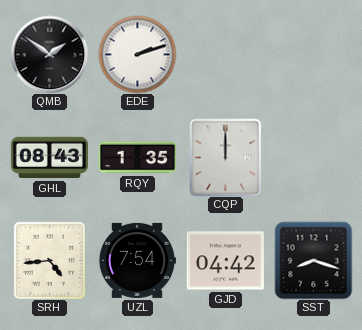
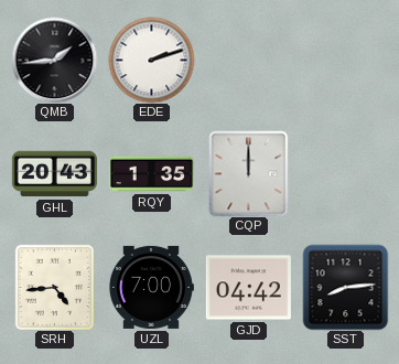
QMB: 1:51 -> 1:44 (54, 60)
GHL: 08:43 -> 20:43 (54, 174)
UZL: 7:54 -> 7:00 (151, 287)
SST: 8:18 -> 8:14 (345, 287)
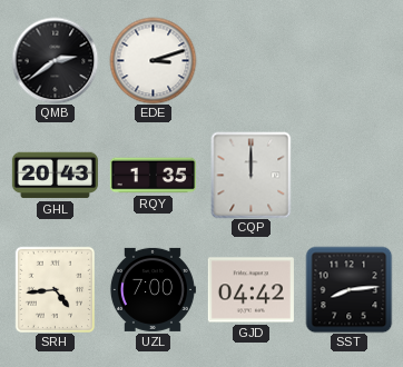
QMB: 1:44 -> 2:39 (55, 60)
EDE: 2:12 -> 3:12 (153, 60)
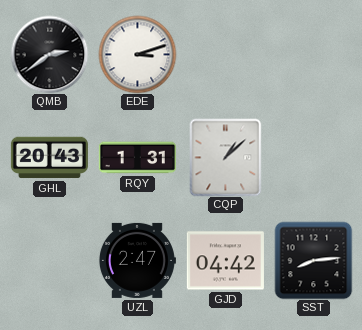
RQY: 1:35 -> 1:31 (137, 158)
CQP: 12:00 -> 1:08 (226, 157)
SRH: 4:44 -> none (56, 289)
UZL: 7:00 -> 2:47 (137, 260)
